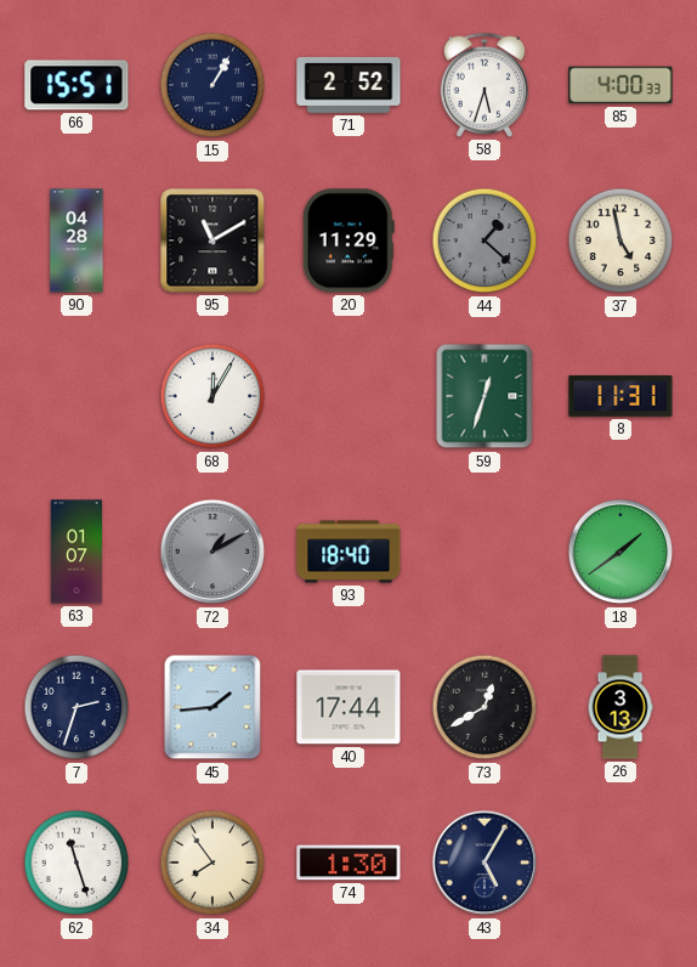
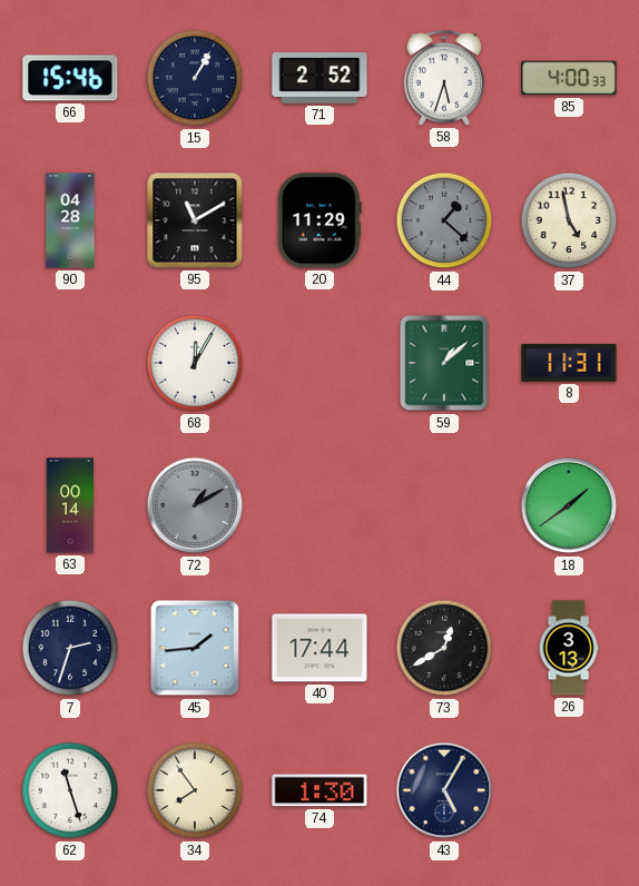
66: 15:51 -> 15:46 (70, 78)
59: 12:33 -> 1:08 (444, 363)
63: 01:07 -> 00:14 (69, 505)
93: 18:40 -> none (348, 552)
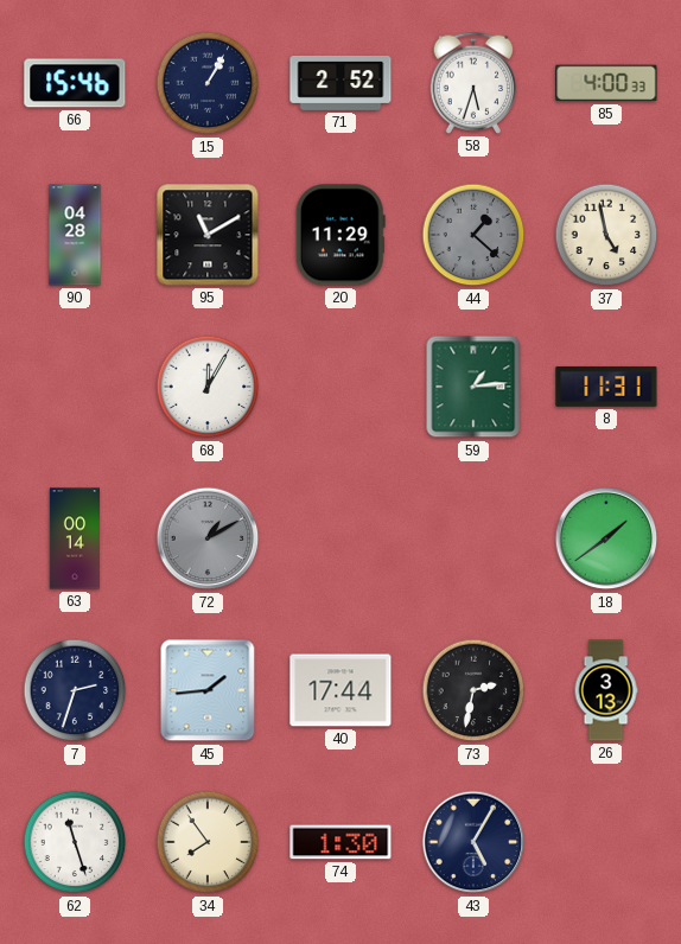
59: 1:08 -> 1:14 (473, 387)
73: 12:40 -> 2:32 (473, 690)
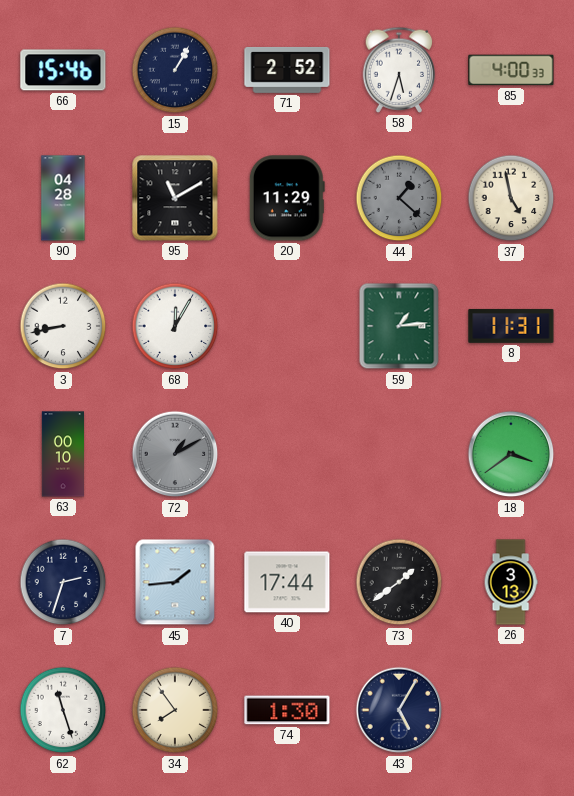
3: none -> 8:43 (63, 326)
63: 00:14 -> 00:10 (62, 454)
18: 1:39 -> 3:39 (511, 454)
73: 2:32 -> 1:39 (399, 582)
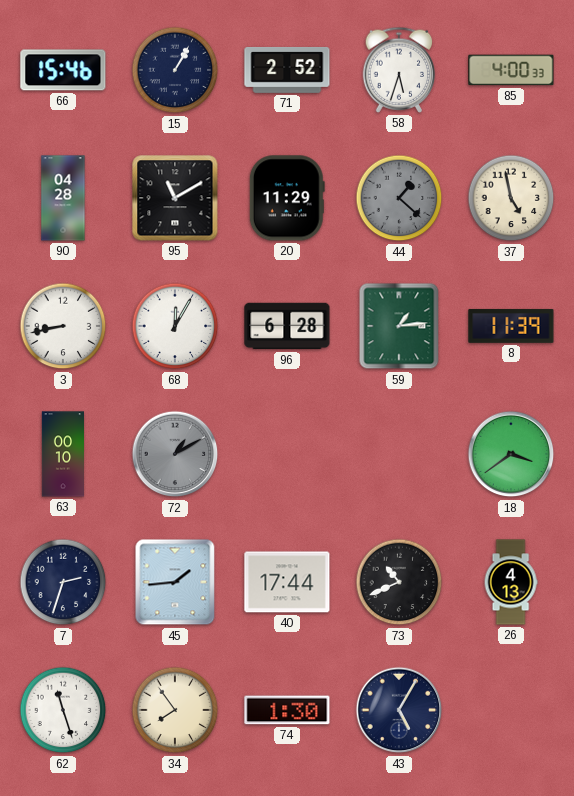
96: none -> 6:28 (287, 326)
8: 11:31 -> 11:39 (511, 326)
73: 1:39 -> 10:41 (399, 582)
26: 3:13 -> 4:13 (511, 582)
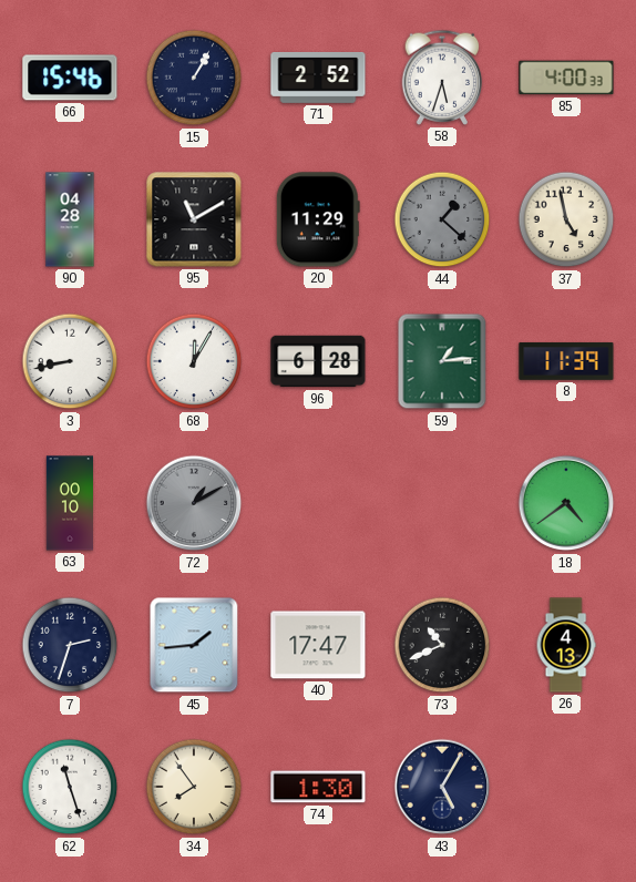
18: 3:39 -> 4:39 (566, 503)
40: 17:44 -> 17:47 (318, 645)
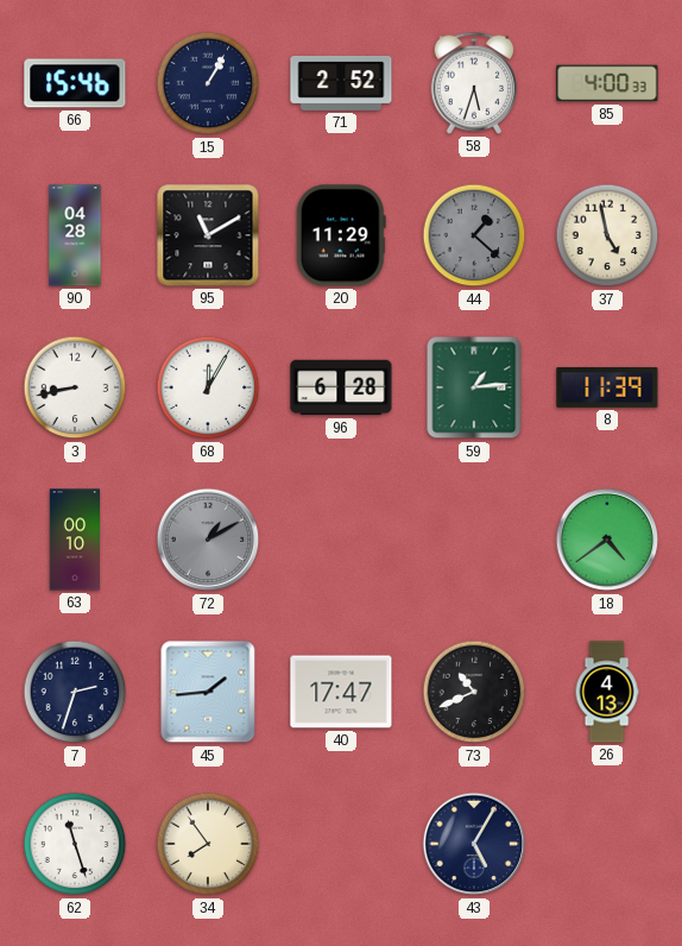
74: 1:30 -> none (318, 787)
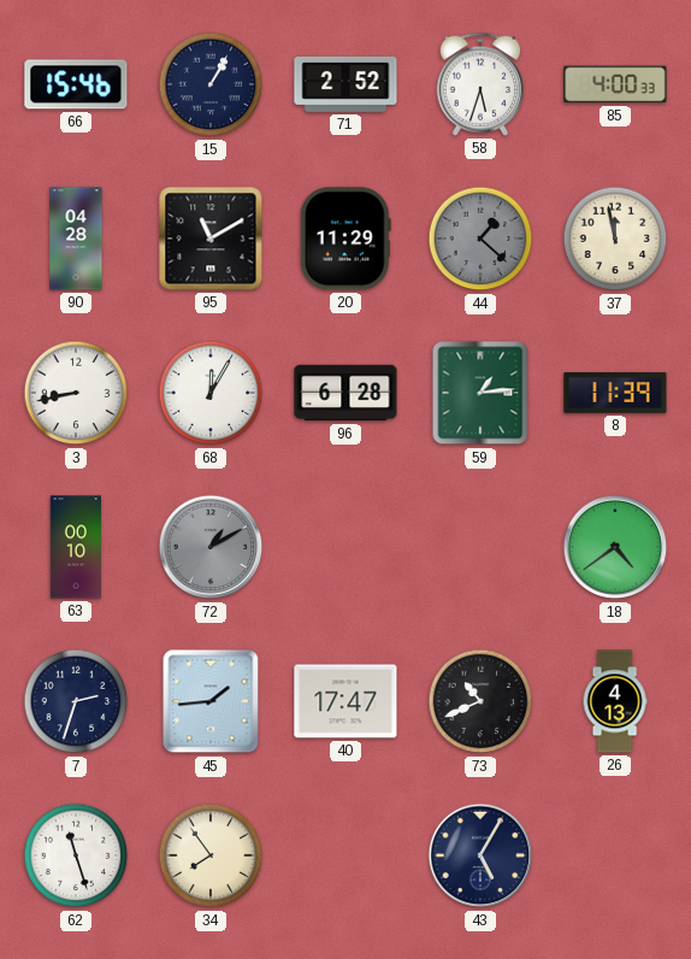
37: 4:58 -> 11:58 (615, 239)
